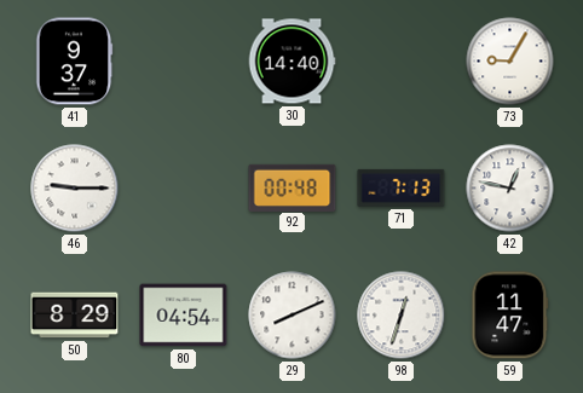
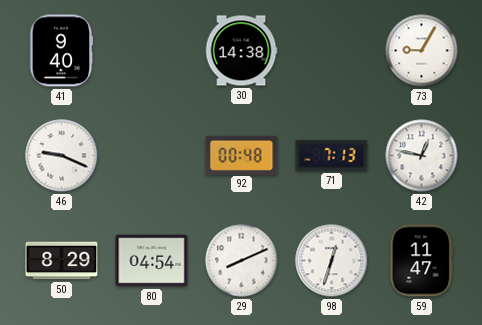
41: 9:37 -> 9:40 (61, 51)
30: 14:40 -> 14:38 (241, 51)
46: 9:15 -> 9:19 (62, 156)
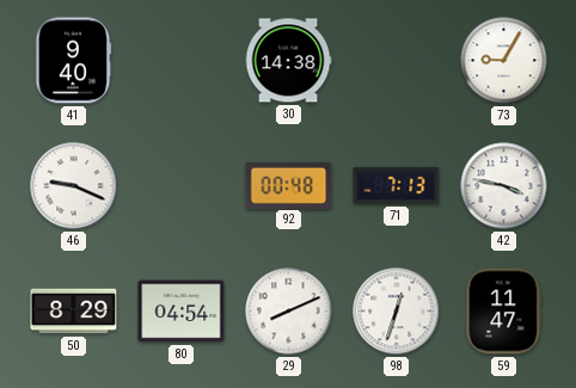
42: 12:47 -> 3:47 (504, 186)
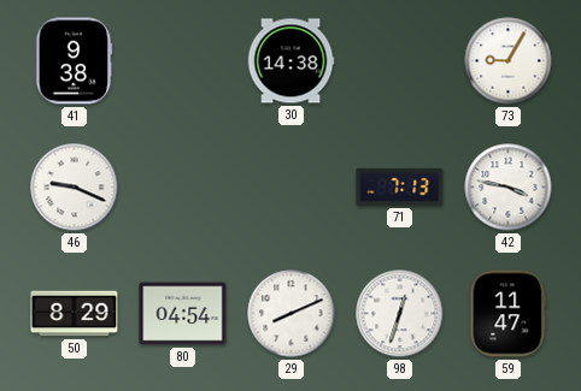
41: 9:40 -> 9:38 (74, 61)
92: 00:48 -> none (289, 185)
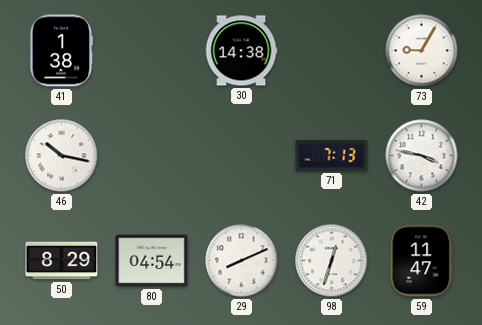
41: 9:38 -> 1:38 (61, 51)
46: 9:19 -> 10:17 (62, 156)
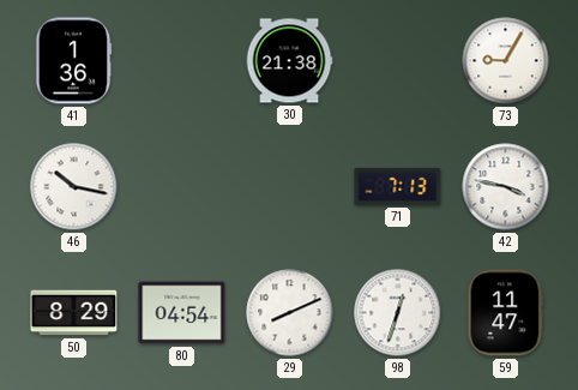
41: 1:38 -> 1:36 (73, 61)
30: 14:38 -> 21:38 (289, 61)
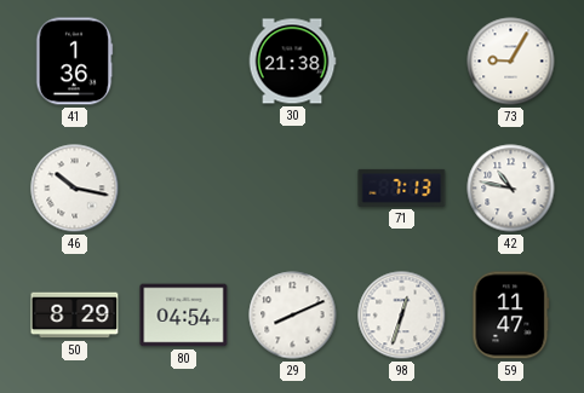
42: 3:47 -> 10:47 (511, 189)
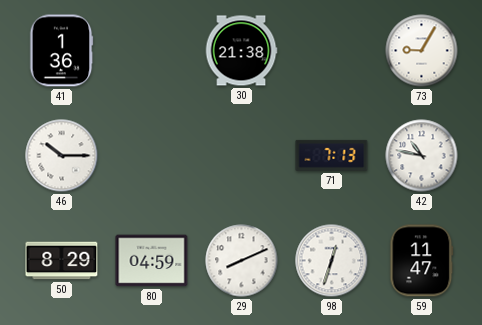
46: 10:17 -> 10:15 (62, 156)
80: 04:54 -> 04:59 (152, 261)
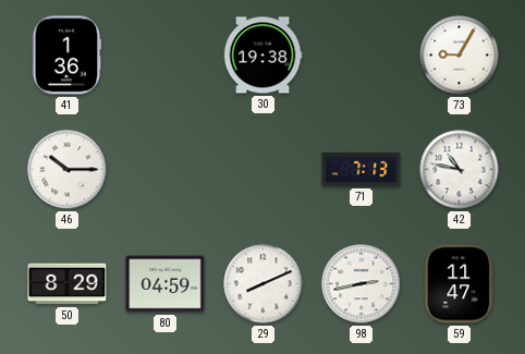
30: 21:38 -> 19:38 (262, 56)
98: 12:33 -> 2:43 (362, 284)
